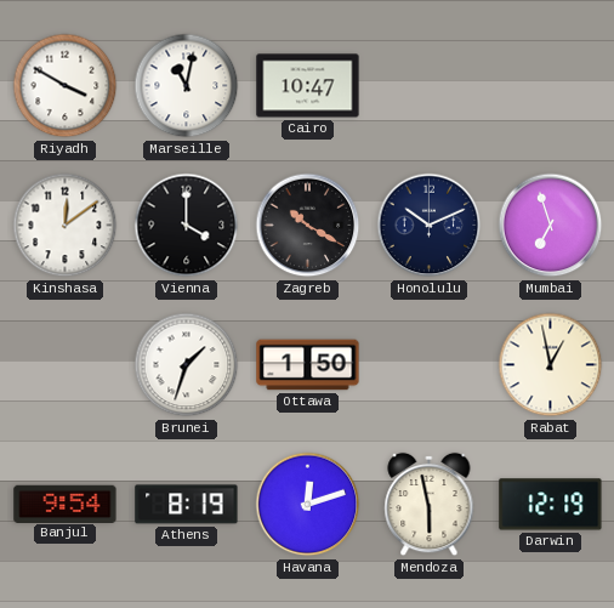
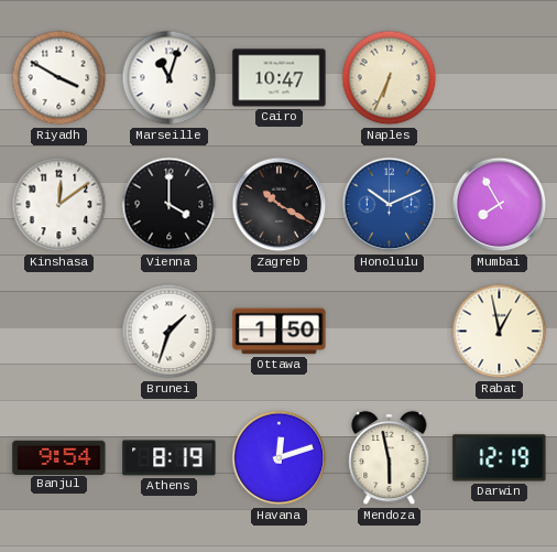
Marseille: 11:02 -> 11:03 (170, 78)
Naples: none -> 6:34 (390, 78)
Honolulu dial: navy -> blue (390, 205)
Mumbai: 6:57 -> 7:55 (500, 205)
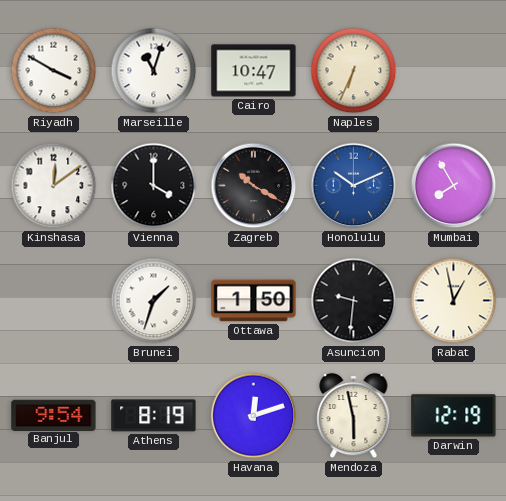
Asuncion: none -> 9:31 (354, 301)
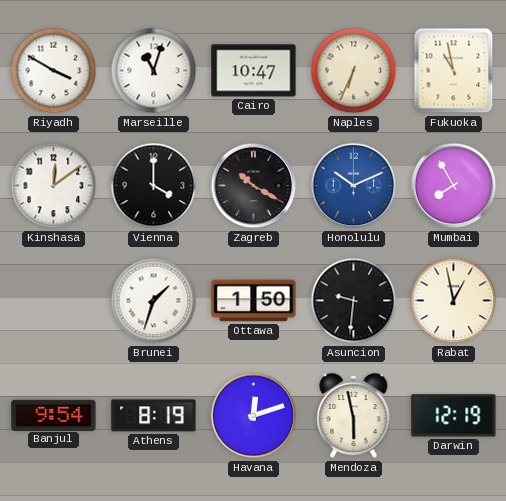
Fukuoka: none -> 10:58 (454, 71)
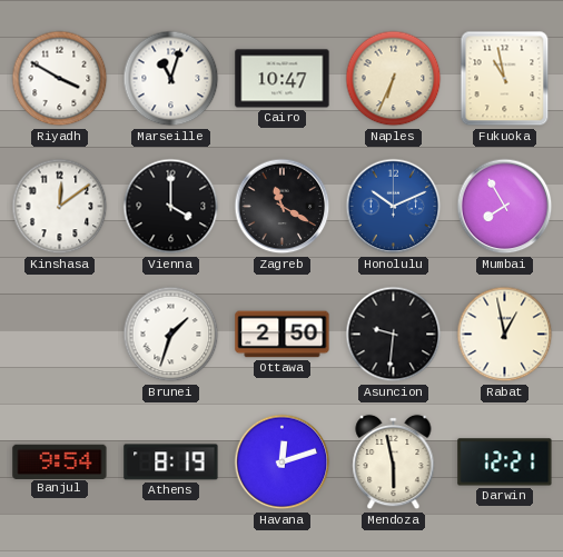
Zagreb: 10:20 -> 11:20 (283, 207)
Ottawa: 1:50 -> 2:50 (283, 335)
Darwin: 12:19 -> 12:21 (505, 462)
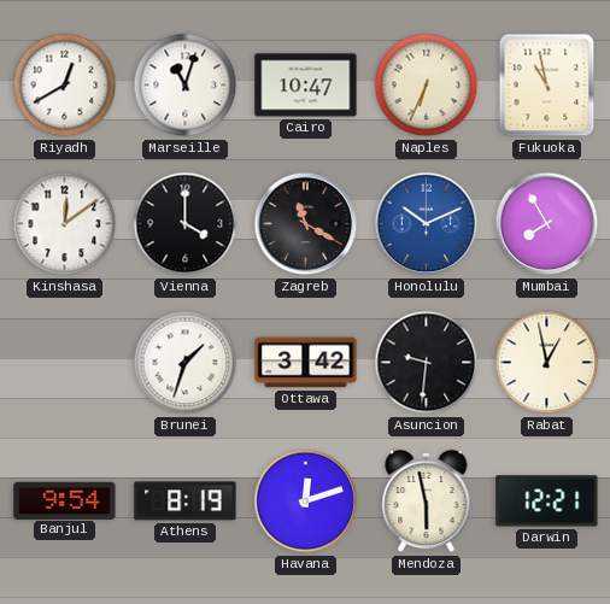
Riyadh: 3:50 -> 12:40 (65, 86)
Ottawa: 2:50 -> 3:42 (306, 363)
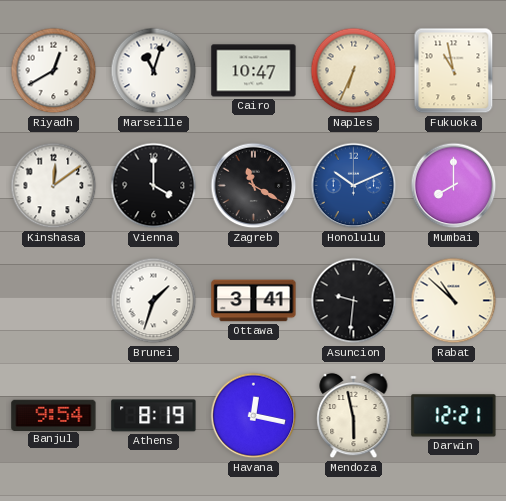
Mumbai: 7:55 -> 8:00 (454, 186)
Ottawa: 3:42 -> 3:41 (254, 301)
Rabat: 12:58 -> 10:52 (454, 301)
Havana: 12:12 -> 12:17 (254, 416)
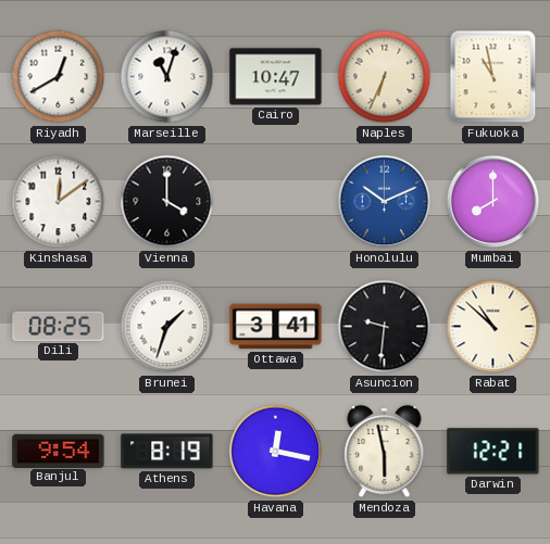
Zagreb: 11:20 -> none (254, 186)
Dili: none -> 08:25 (59, 326)
